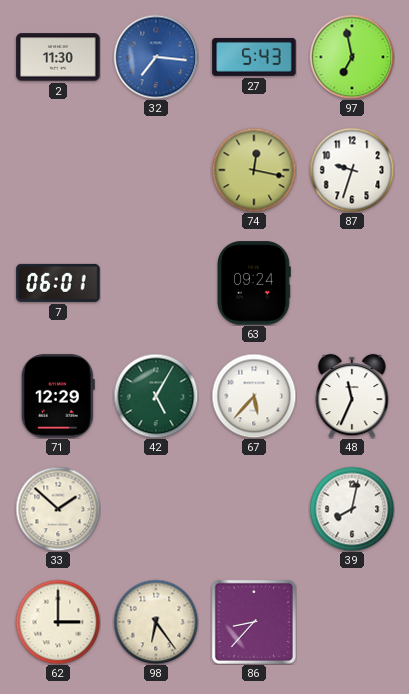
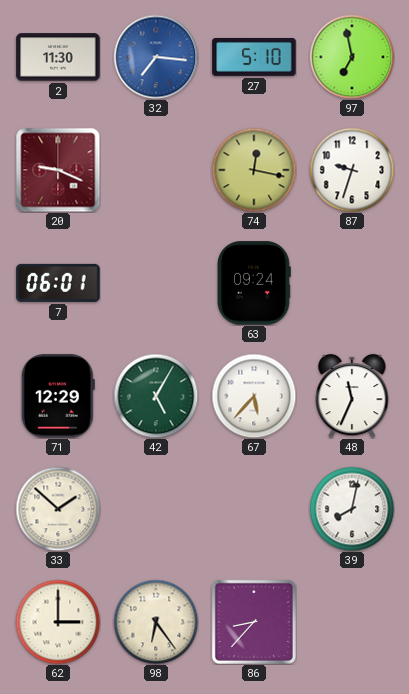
27: 5:43 -> 5:10 (254, 57)
20: none -> 9:19 (58, 170)
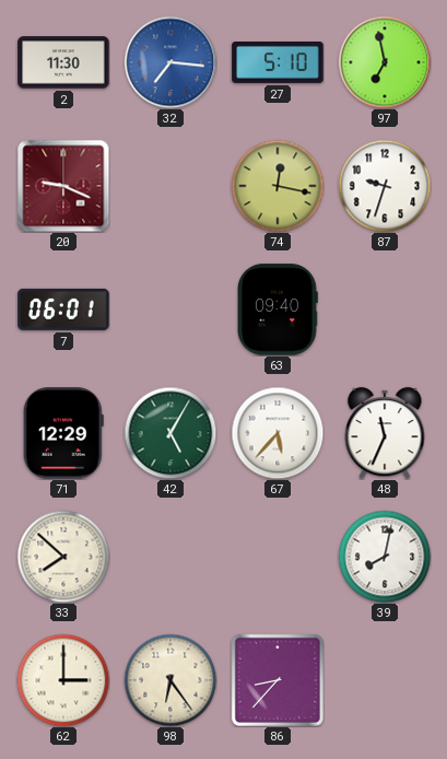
63: 09:24 -> 09:40 (279, 310)
33: 1:52 -> 7:52 (63, 557)
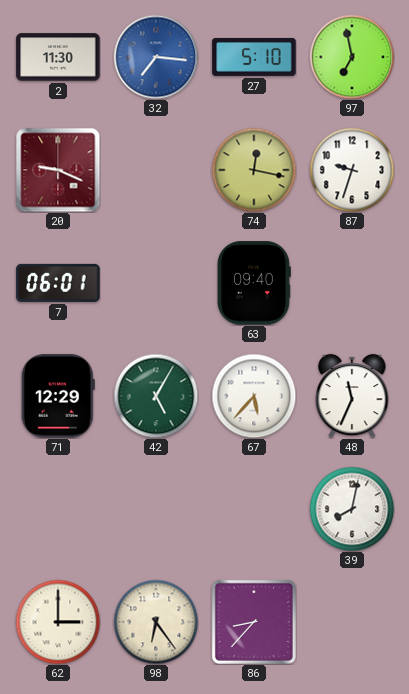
33: 7:52 -> none (63, 557)
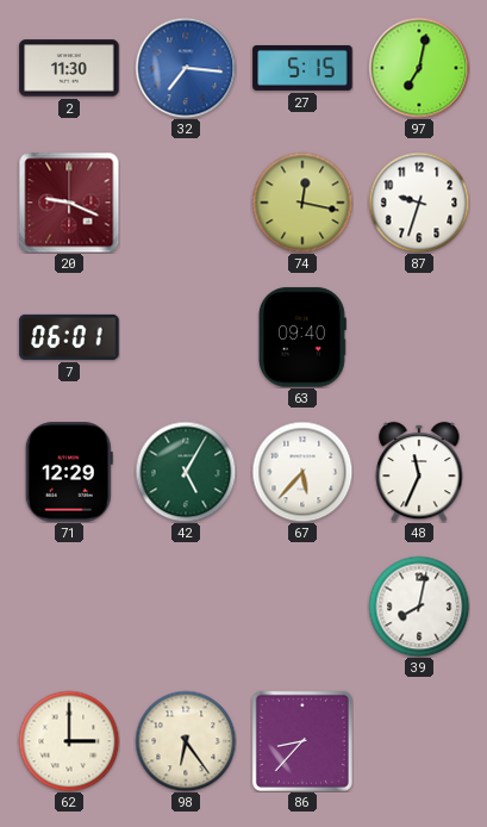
27: 5:10 -> 5:15 (302, 68)
97: 6:58 -> 7:02 (419, 68)
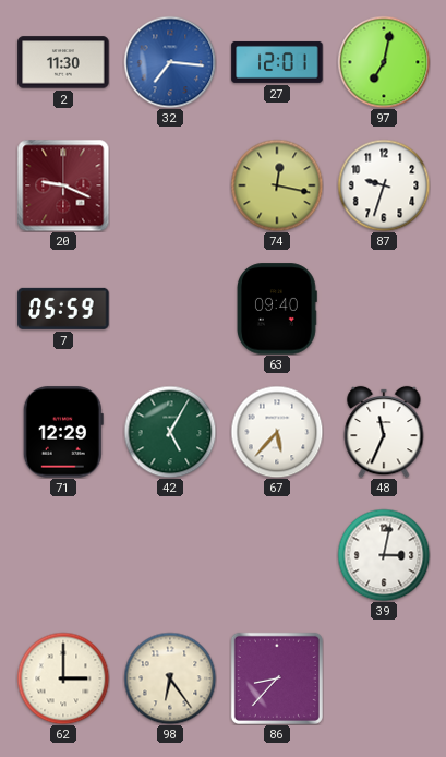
27: 5:15 -> 12:01 (277, 62)
7: 06:01 -> 05:59 (63, 309)
39: 8:02 -> 3:02 (384, 555)
